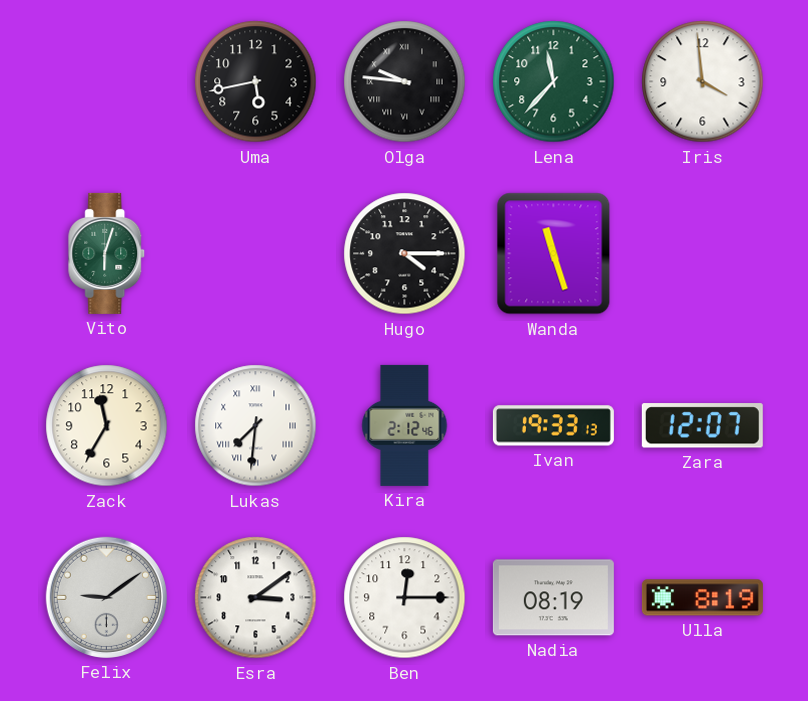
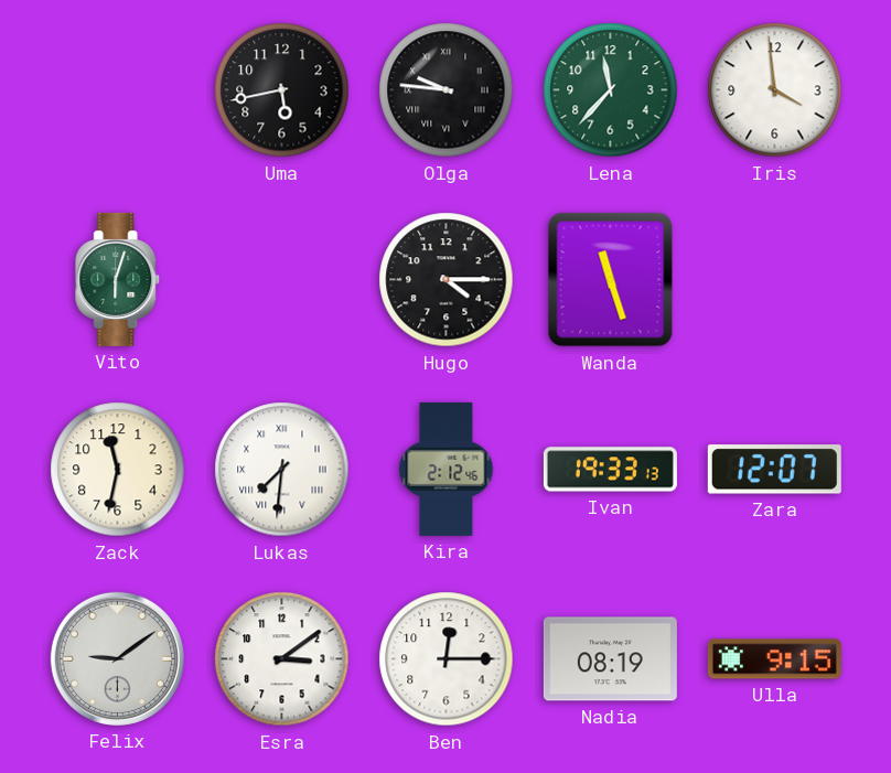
Zack: 11:35 -> 11:32 (118, 470)
Ulla: 8:19 -> 9:15 (774, 659)
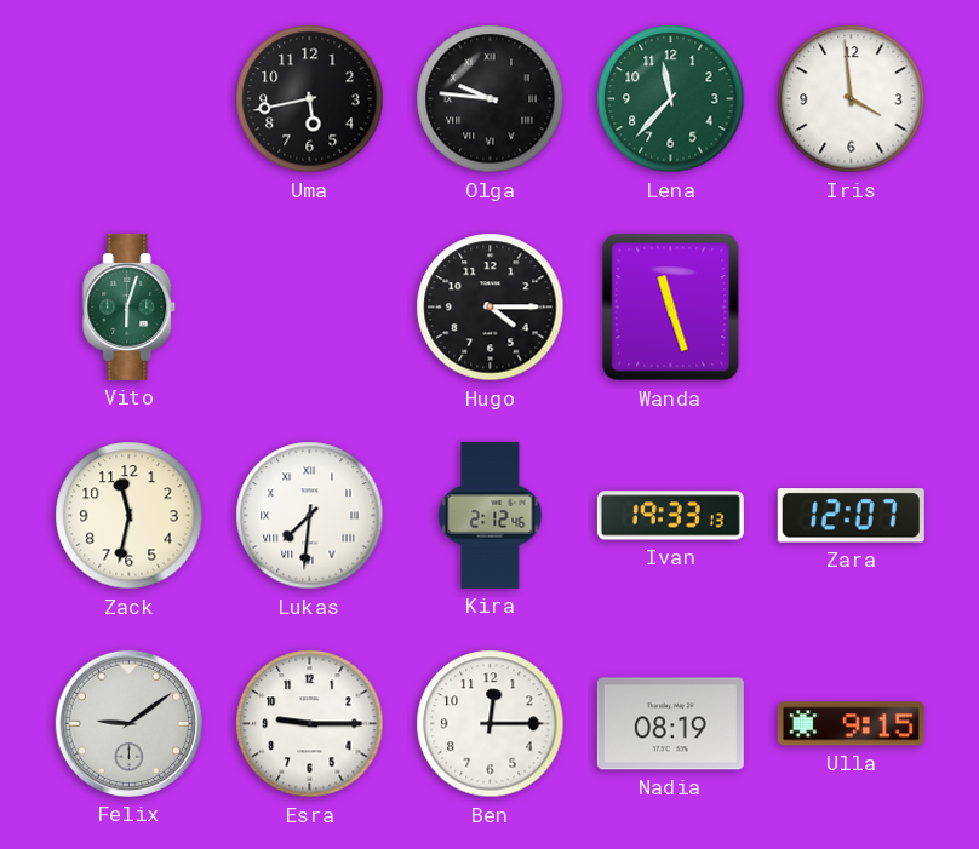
Esra: 3:09 -> 9:15 (310, 724)
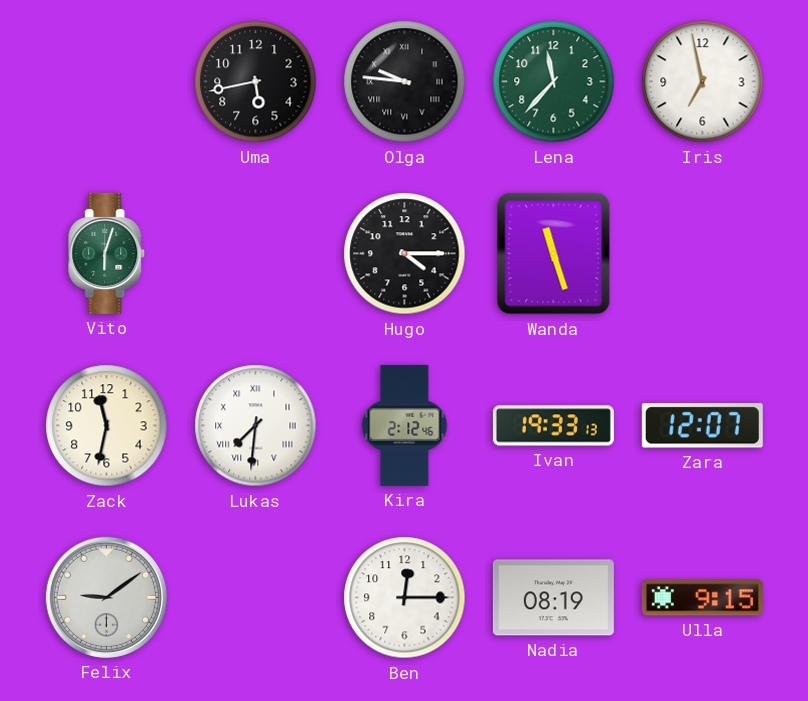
Iris: 3:59 -> 6:58 (703, 82)
Esra: 9:15 -> none (310, 724)
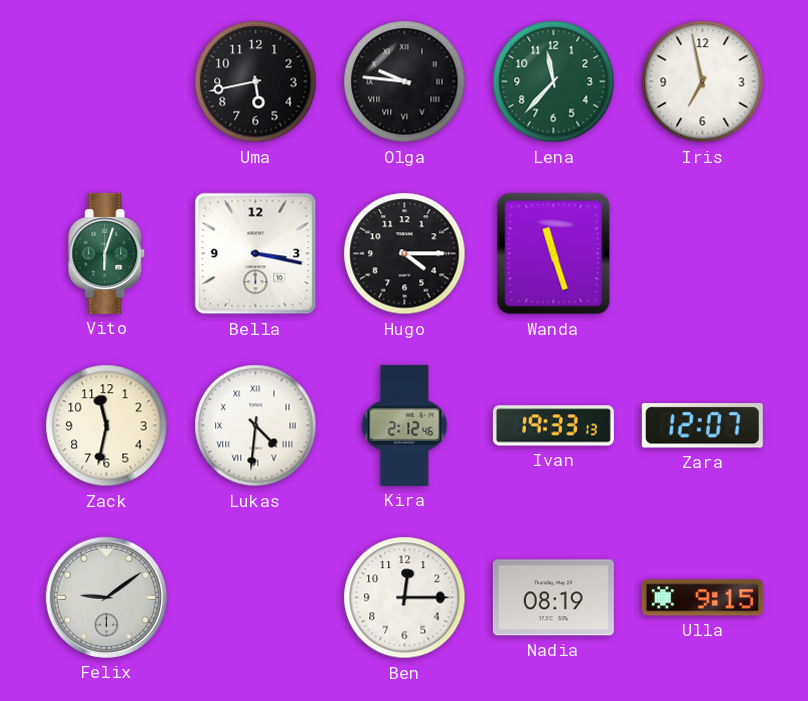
Bella: none -> 3:17 (256, 254)
Lukas: 7:31 -> 4:31 (256, 426)
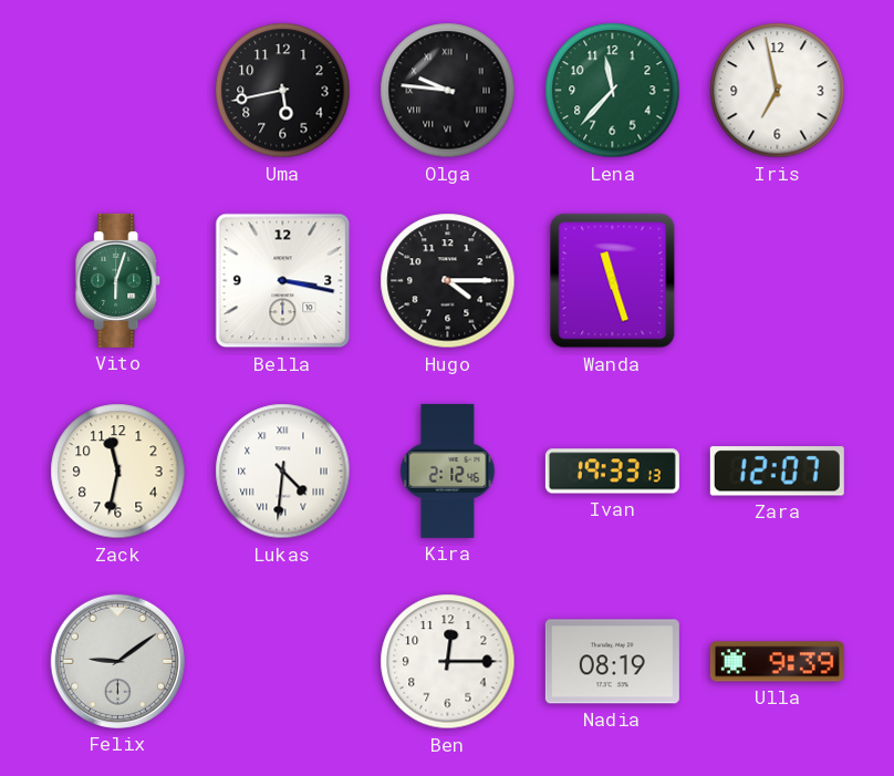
Ulla: 9:15 -> 9:39 (777, 662)
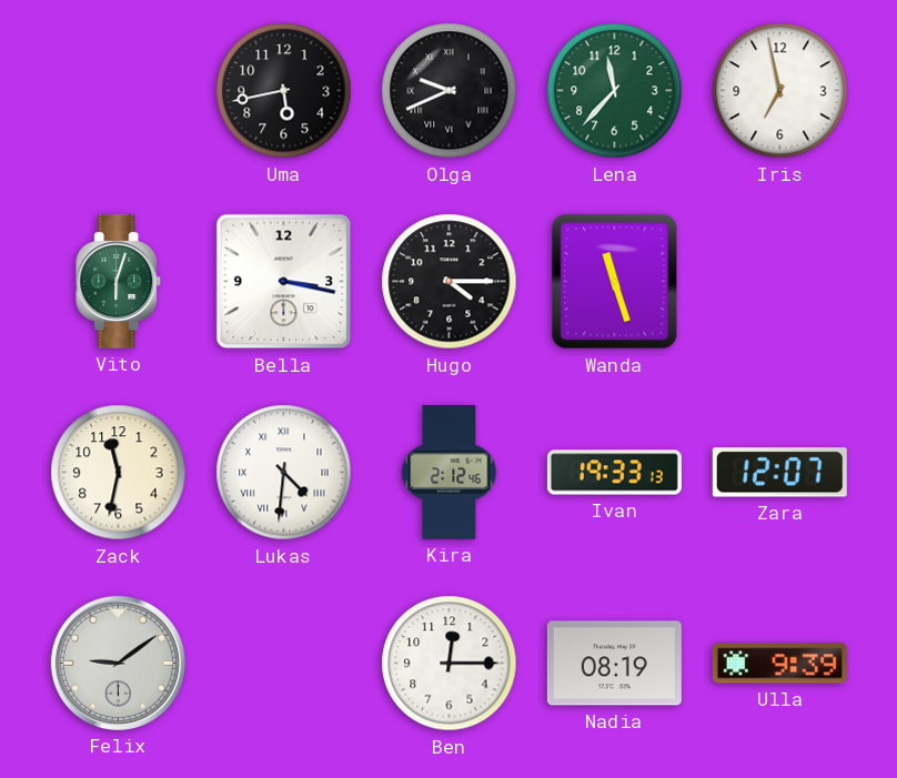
Olga: 9:46 -> 9:41 (450, 91)
